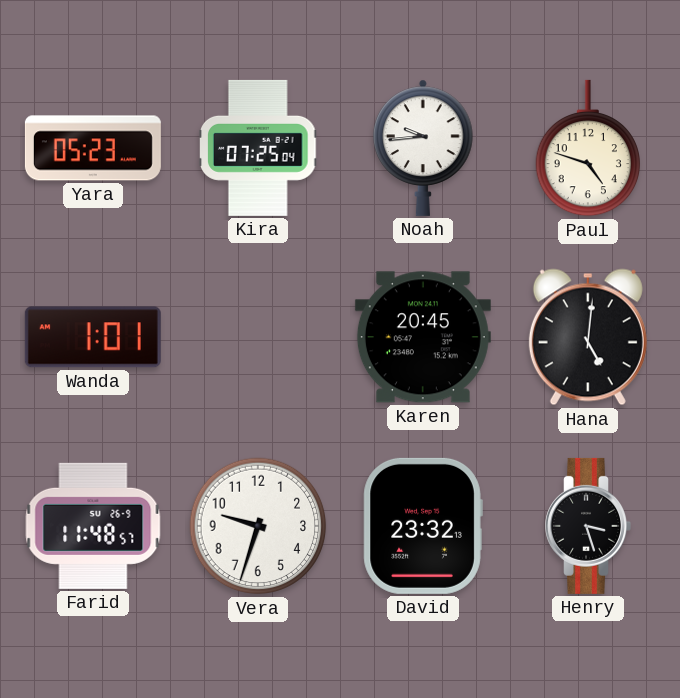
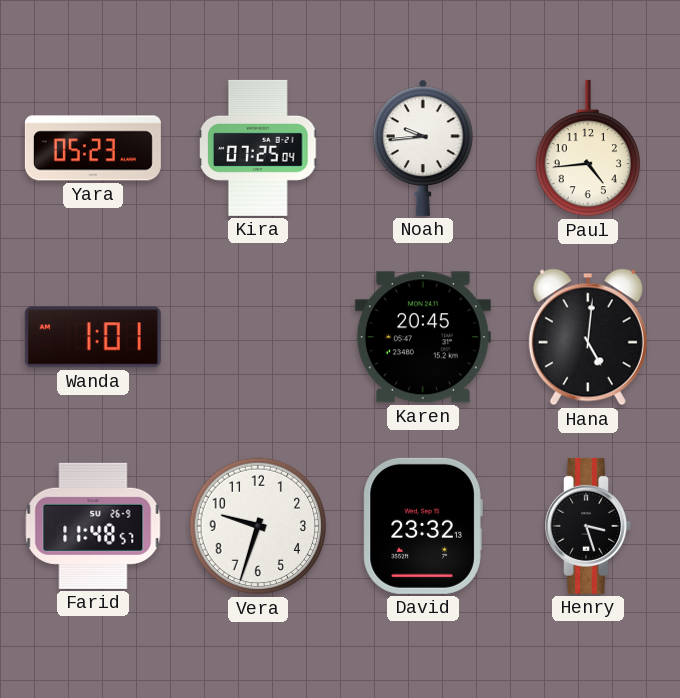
Paul: 4:48 -> 4:44 (587, 148)
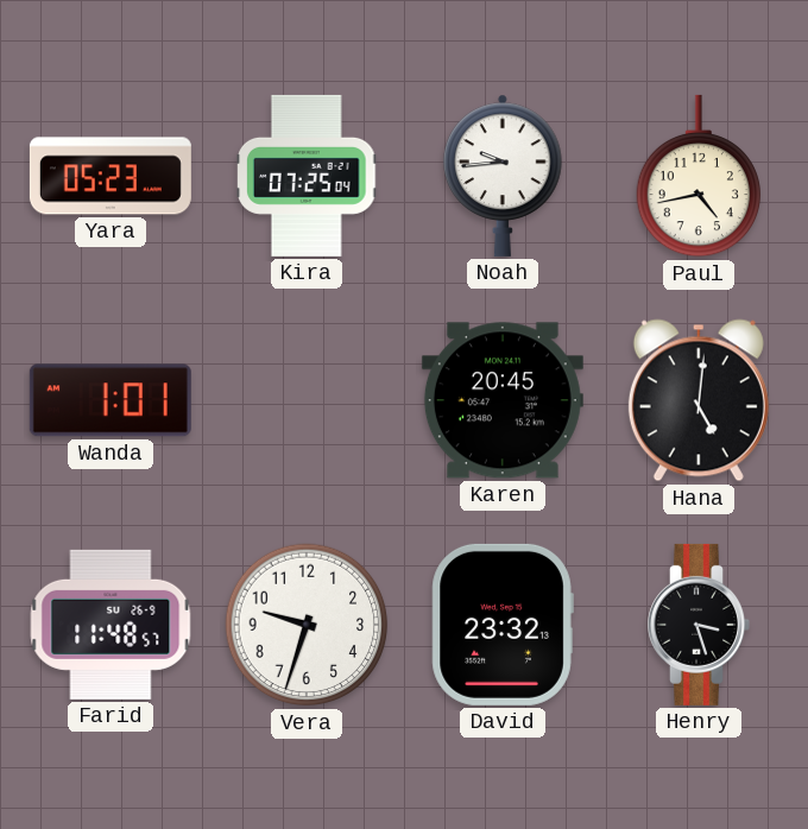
Paul: 4:44 -> 4:43 (697, 176)
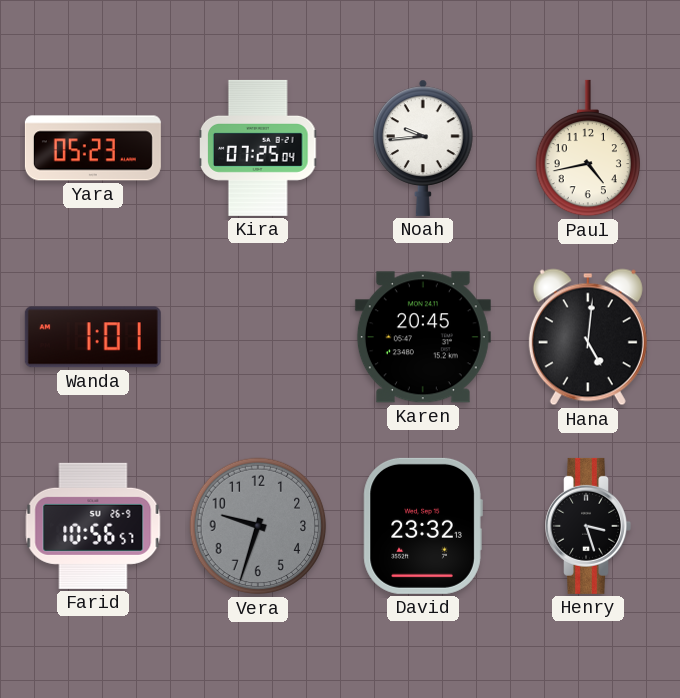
Farid: 11:48 -> 10:56 (93, 526)
Vera dial: white -> grey (258, 526)
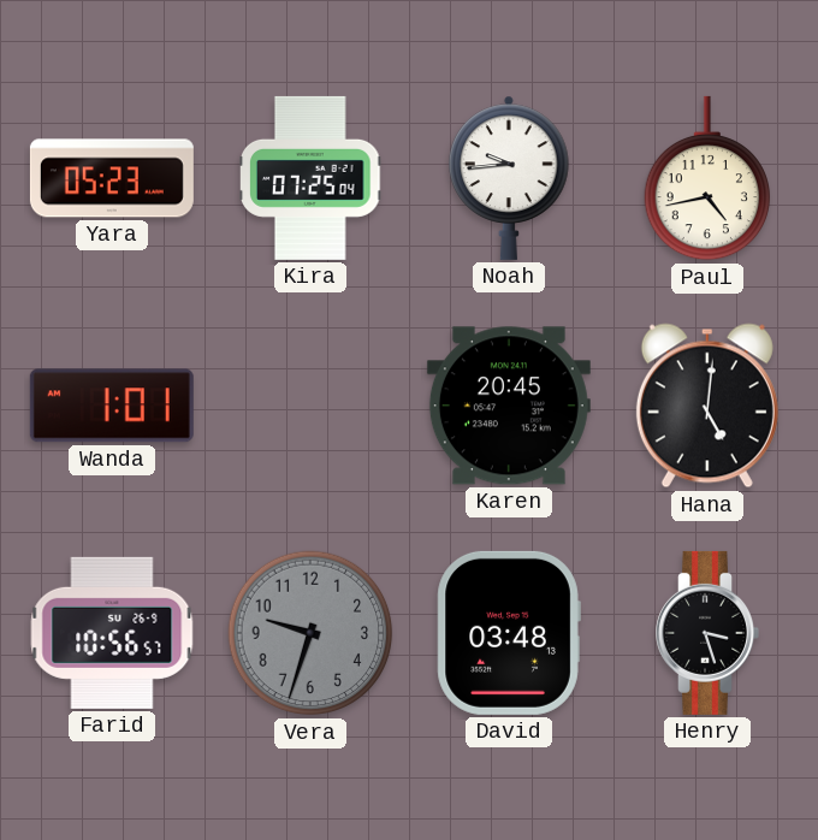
David: 23:32 -> 03:48 (509, 633)
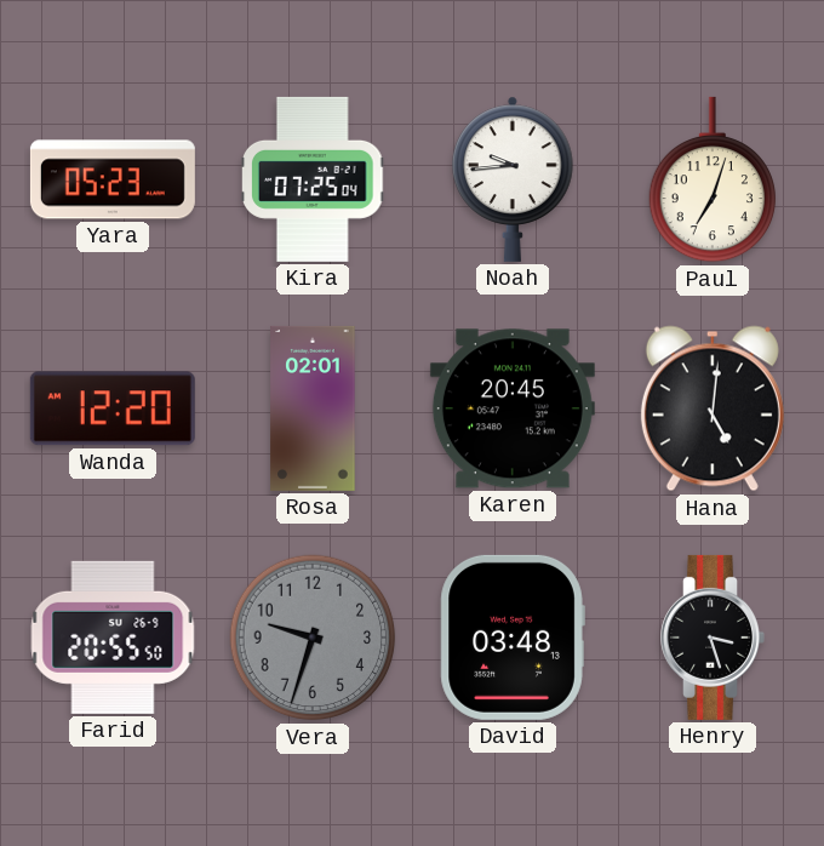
Paul: 4:43 -> 7:03 (711, 179)
Wanda: 1:01 -> 12:20 (113, 408)
Rosa: none -> 02:01 (313, 408)
Farid: 10:56 -> 20:55 (113, 638)
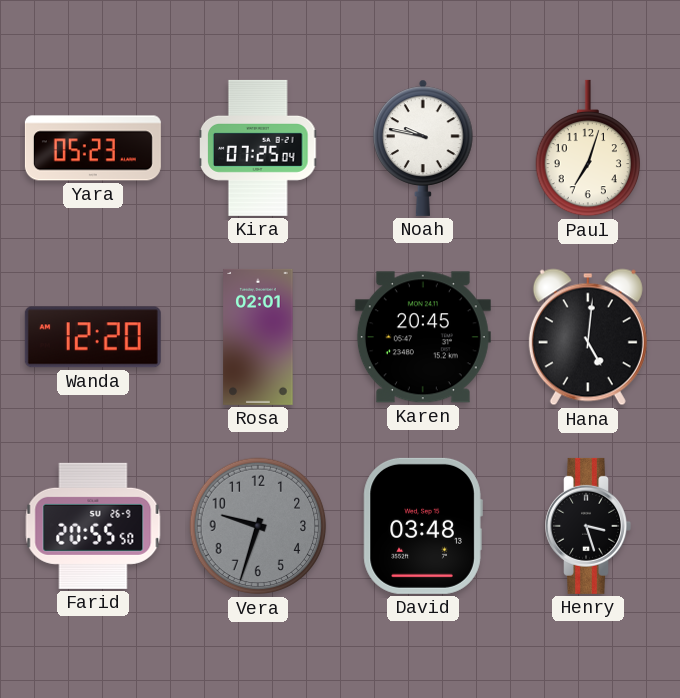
Noah: 9:44 -> 9:47 (423, 148)
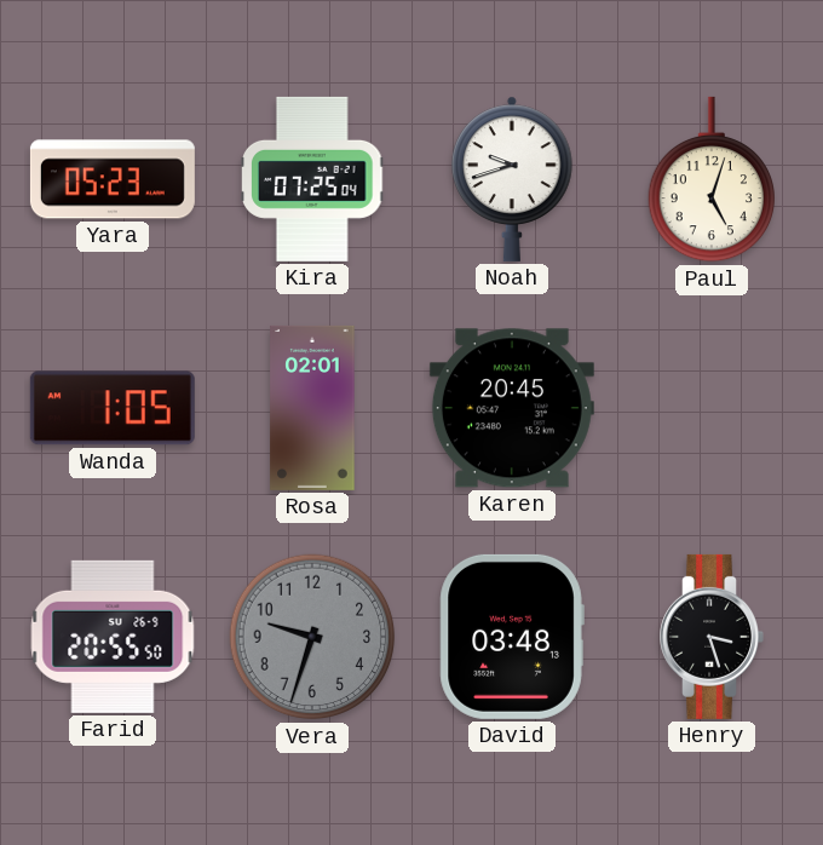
Noah: 9:47 -> 9:42 (512, 179)
Paul: 7:03 -> 5:03 (710, 179)
Wanda: 12:20 -> 1:05 (113, 408)
Hana: 5:01 -> none (588, 337)
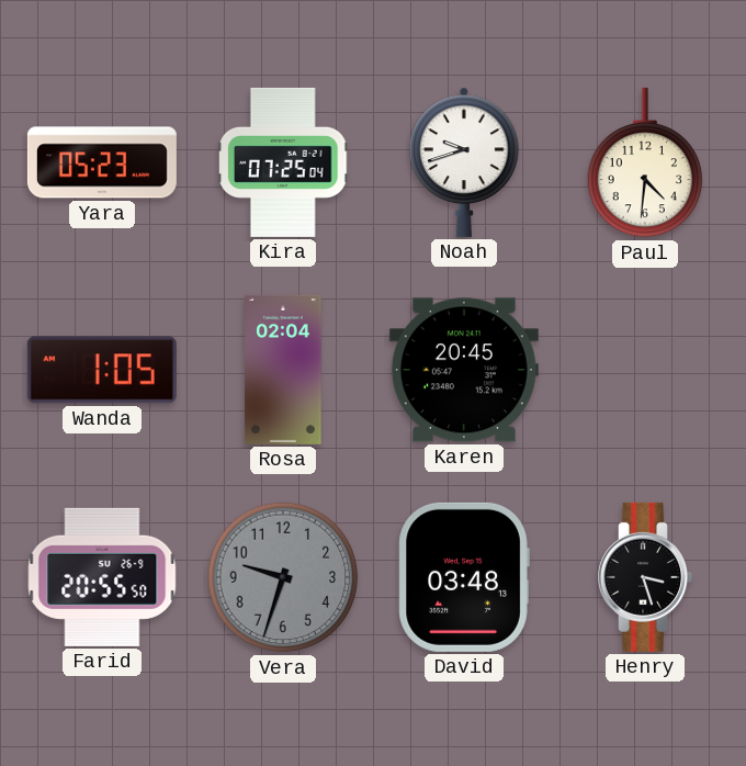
Paul: 5:03 -> 4:31 (644, 162)
Rosa: 02:01 -> 02:04 (283, 370)
